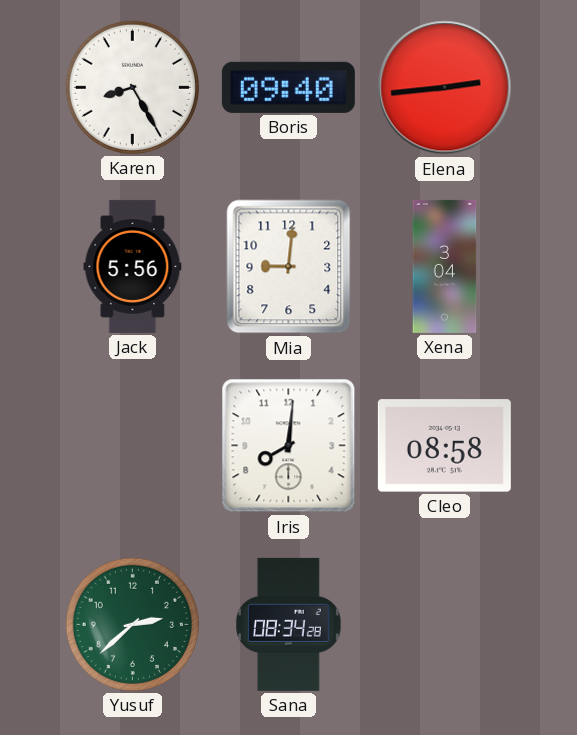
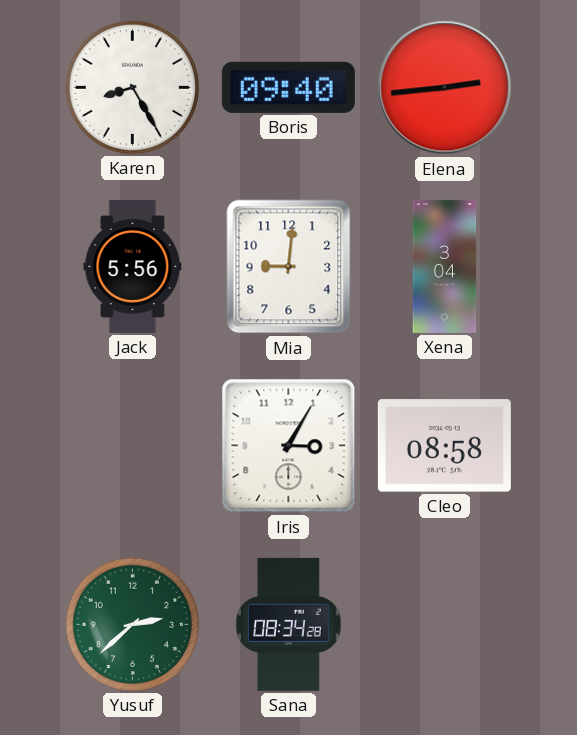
Iris: 8:01 -> 3:05 (289, 446)
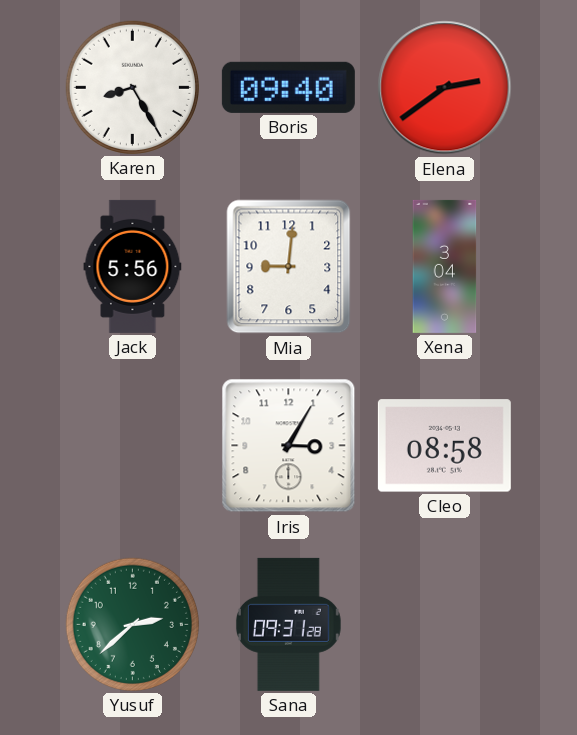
Elena: 2:44 -> 2:39 (445, 88)
Sana: 08:34 -> 09:31 (288, 624)
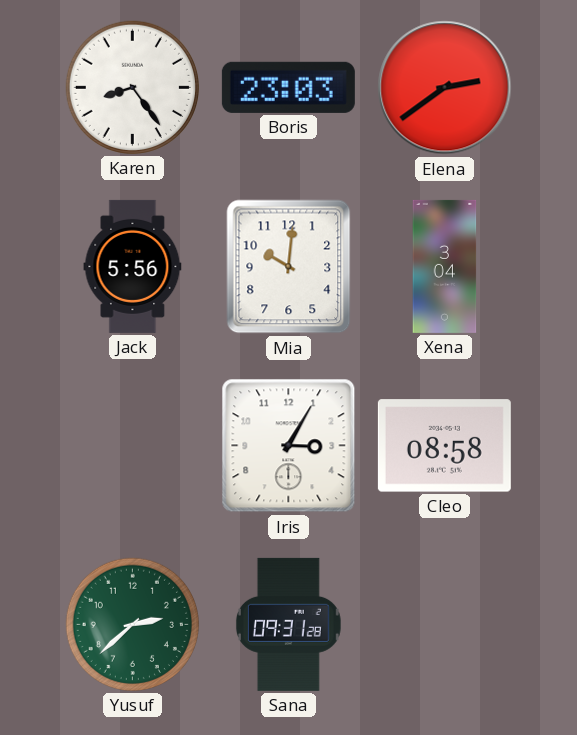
Karen: 8:25 -> 8:24 (132, 87)
Boris: 09:40 -> 23:03 (288, 87)
Mia: 9:01 -> 10:01 (289, 267)
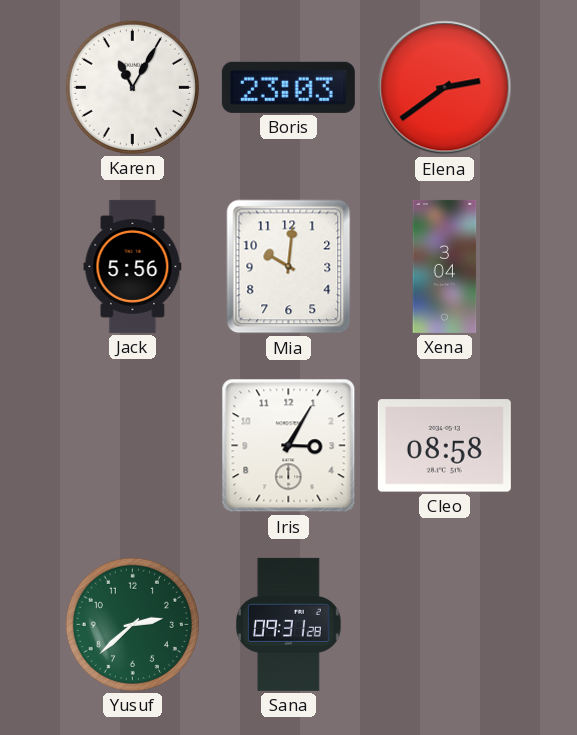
Karen: 8:24 -> 11:05 (132, 87)
